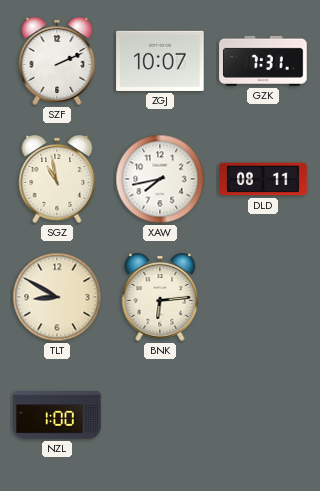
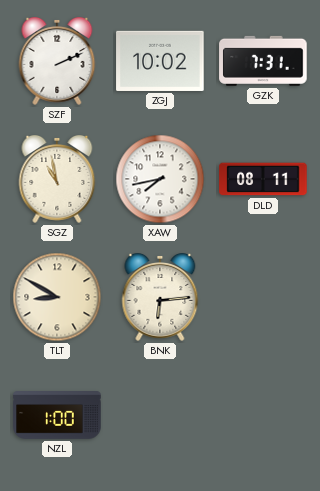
ZGJ: 10:07 -> 10:02 (160, 61)
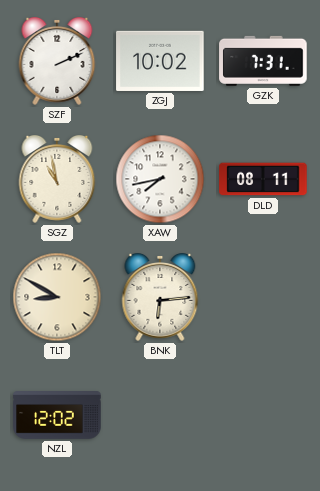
NZL: 1:00 -> 12:02 (57, 416)
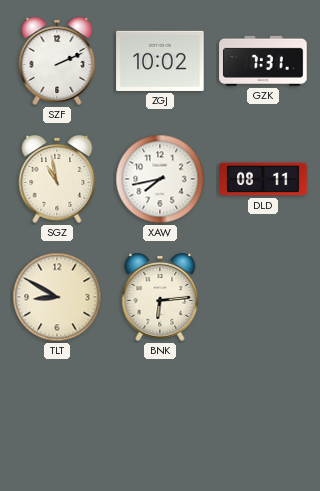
NZL: 12:02 -> none (57, 416)
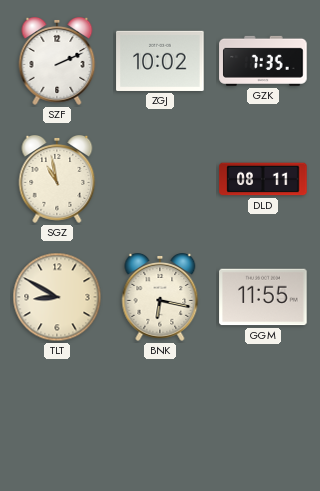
GZK: 7:31 -> 7:35 (263, 61)
XAW: 7:43 -> none (160, 179)
BNK: 6:14 -> 6:17 (160, 298)
GGM: none -> 11:55 (263, 297)
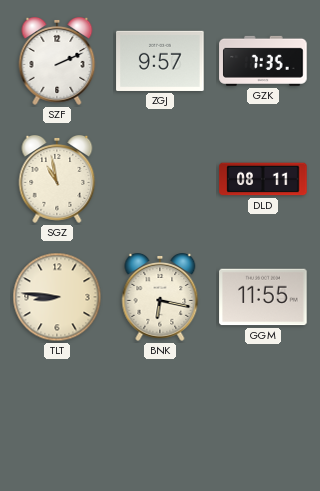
ZGJ: 10:02 -> 9:57 (160, 61)
TLT: 8:50 -> 8:46 (57, 297)
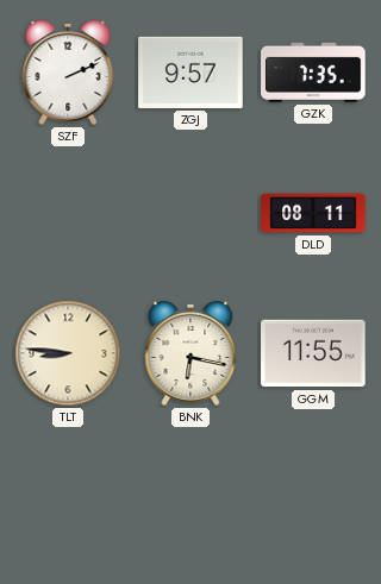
SGZ: 10:58 -> none (57, 180)
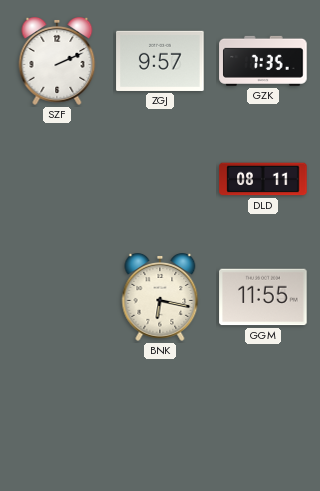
TLT: 8:46 -> none (68, 353)
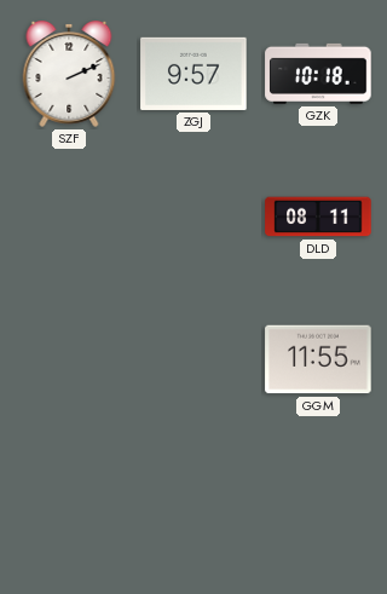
GZK: 7:35 -> 10:18 (318, 74)
BNK: 6:17 -> none (160, 298)
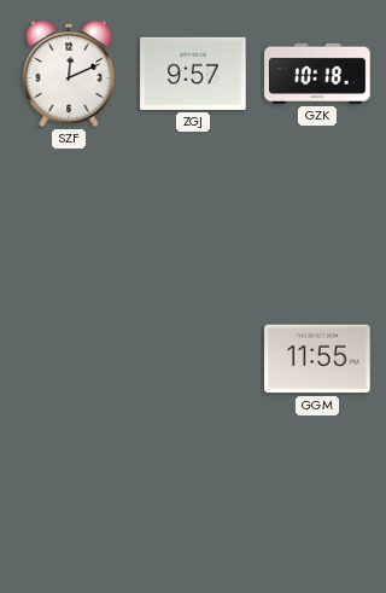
SZF: 2:11 -> 12:11 (69, 75)
DLD: 08:11 -> none (318, 217)
